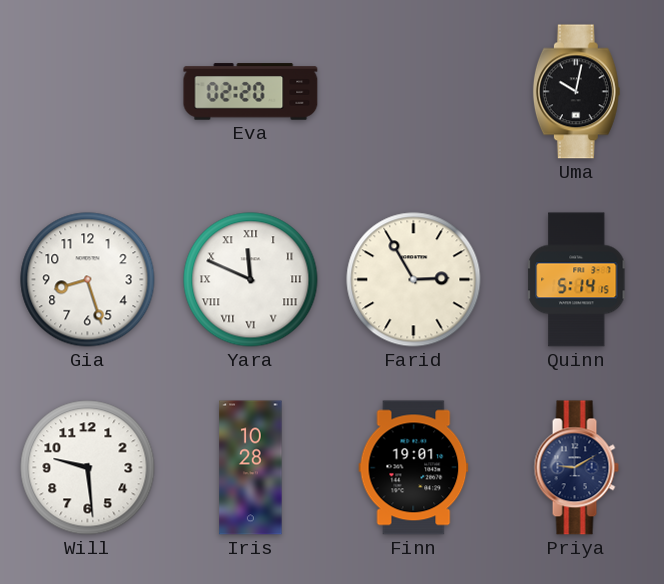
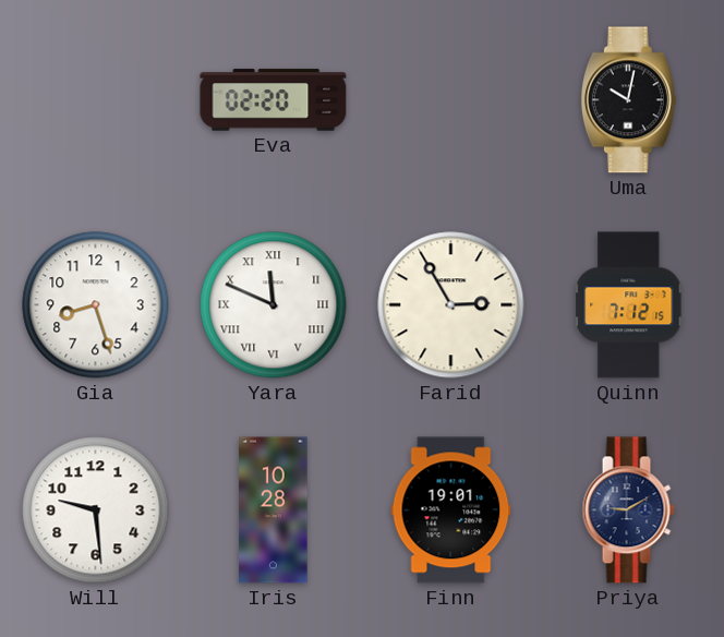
Quinn: 5:14 -> 7:12 (629, 305)
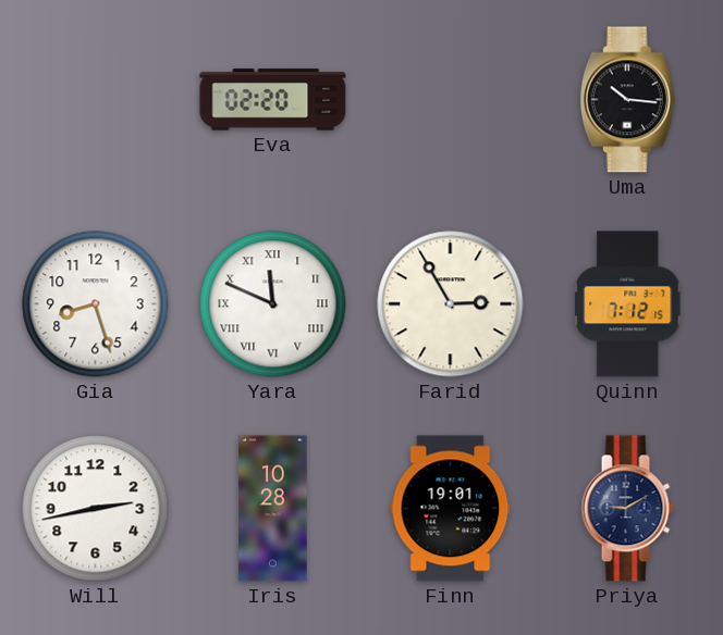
Uma: 10:02 -> 10:16 (627, 100)
Will: 9:29 -> 2:43 (96, 509)
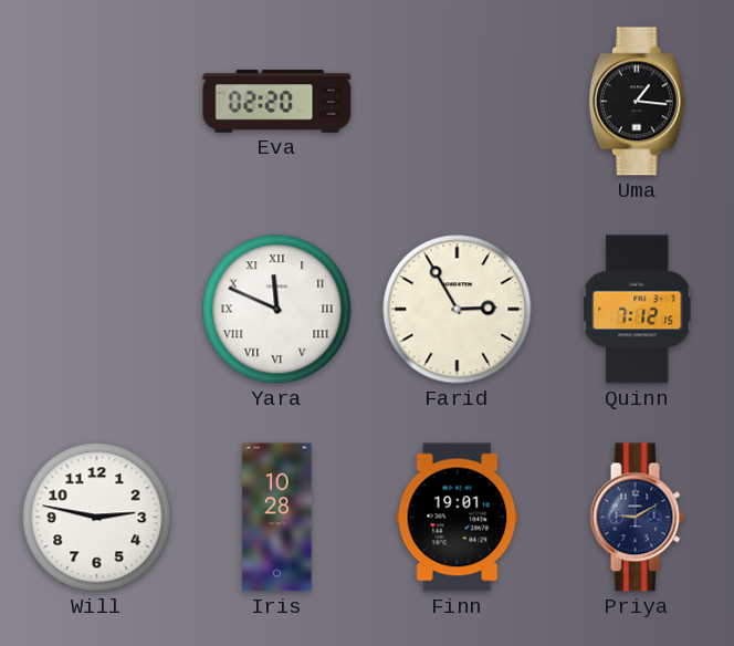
Uma: 10:16 -> 1:16 (637, 102)
Gia: 8:27 -> none (96, 304)
Will: 2:43 -> 2:47 (97, 518)
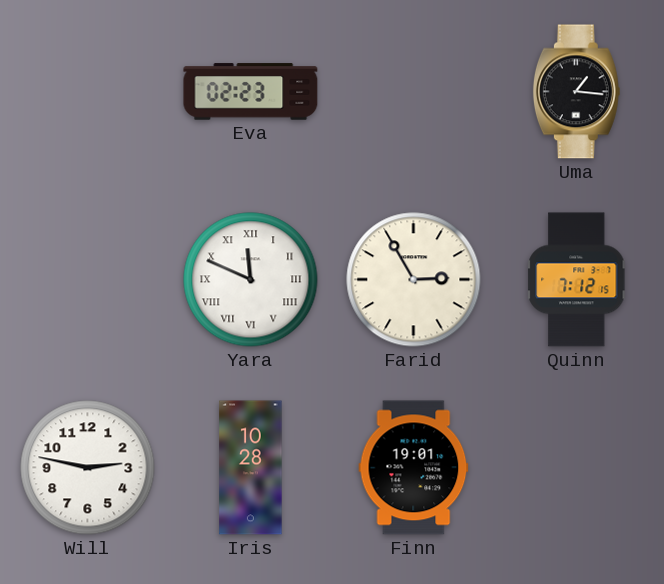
Eva: 02:20 -> 02:23 (251, 92)
Priya: 9:10 -> none (637, 518)
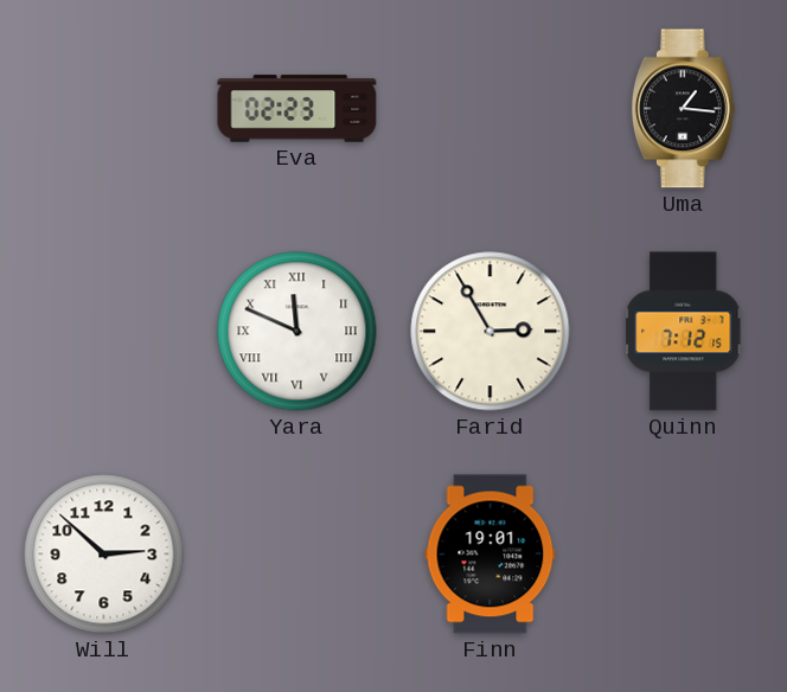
Will: 2:47 -> 2:52 (104, 555)
Iris: 10:28 -> none (251, 468)
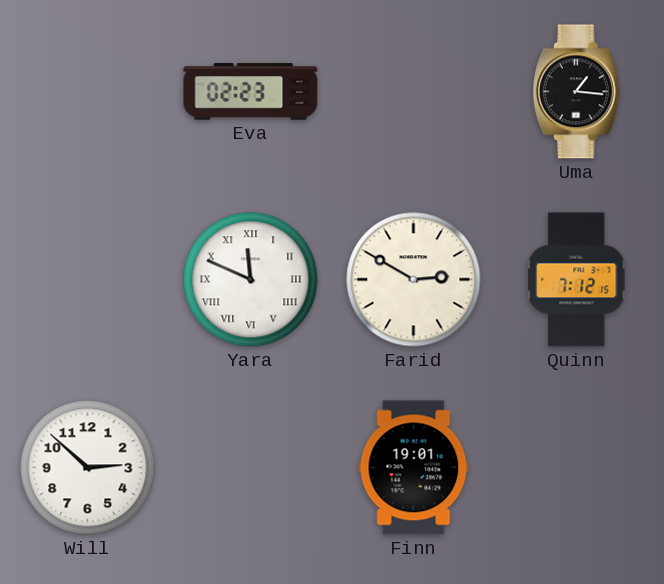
Farid: 2:55 -> 2:50 (414, 280)
